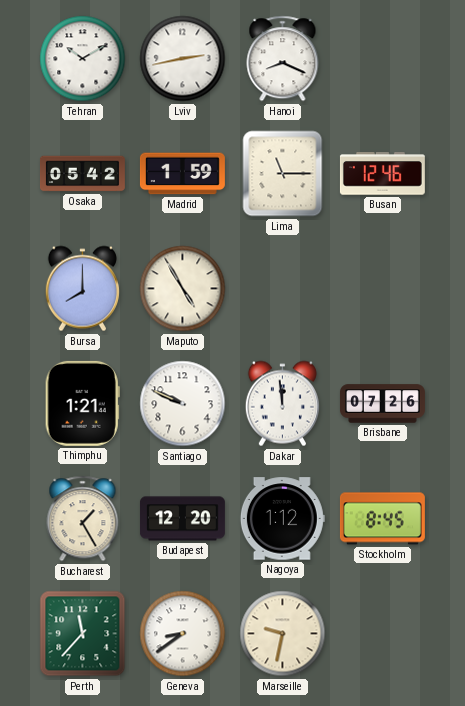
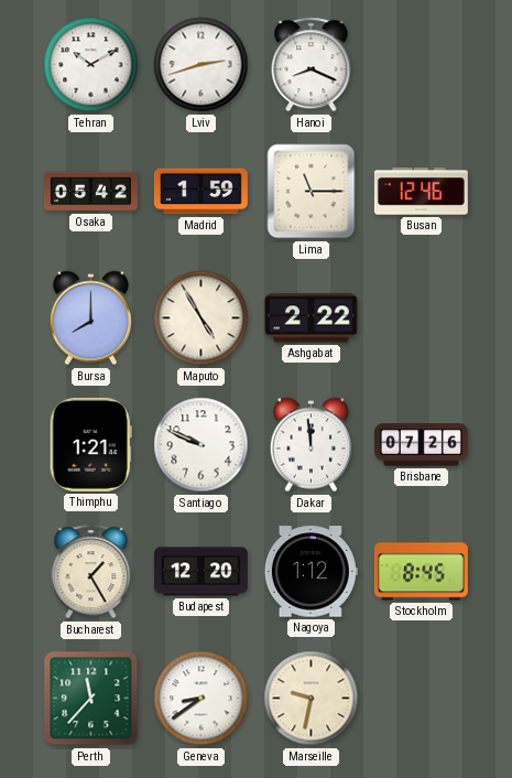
Lviv: 2:43 -> 2:42 (201, 65)
Ashgabat: none -> 2:22 (311, 318)
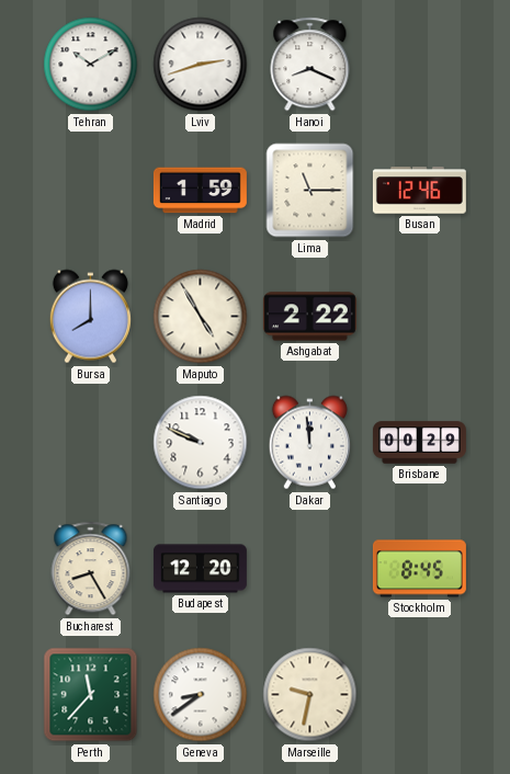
Osaka: 05:42 -> none (90, 192)
Thimphu: 1:21 -> none (90, 444)
Brisbane: 07:26 -> 00:29 (419, 443)
Bucharest: 1:25 -> 8:25 (91, 569)
Nagoya: 1:12 -> none (311, 572)
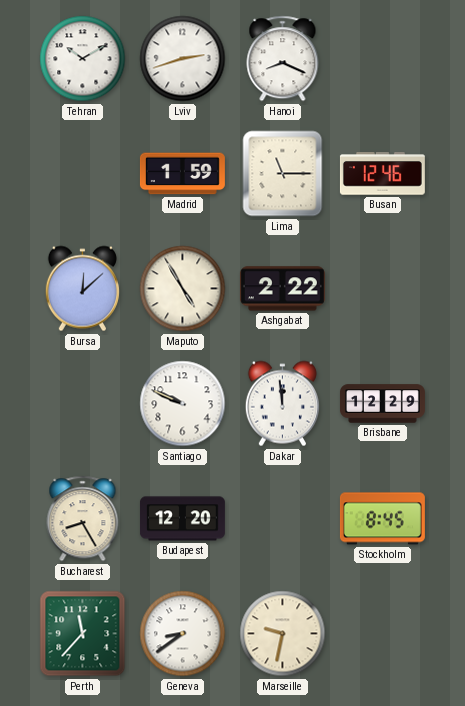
Bursa: 8:00 -> 12:08 (82, 289)
Brisbane: 00:29 -> 12:29 (382, 404)
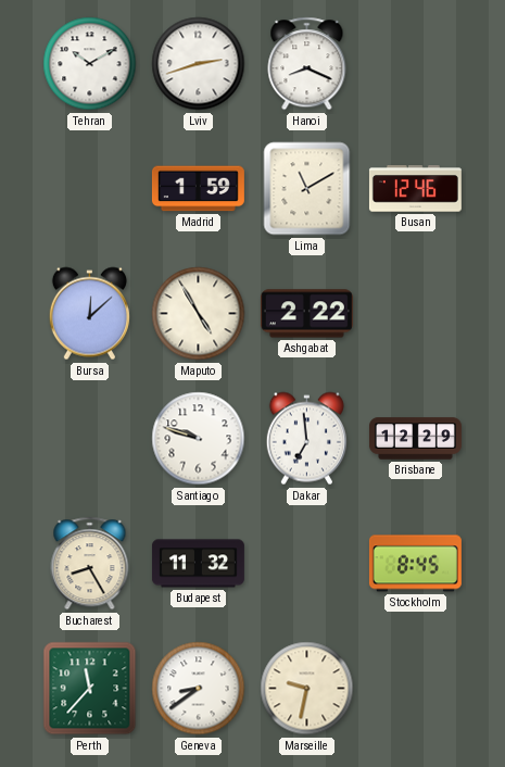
Lima: 11:15 -> 11:10 (307, 189)
Santiago: 9:49 -> 9:48 (199, 439)
Dakar: 11:59 -> 6:59 (306, 439)
Budapest: 12:20 -> 11:32 (198, 564)
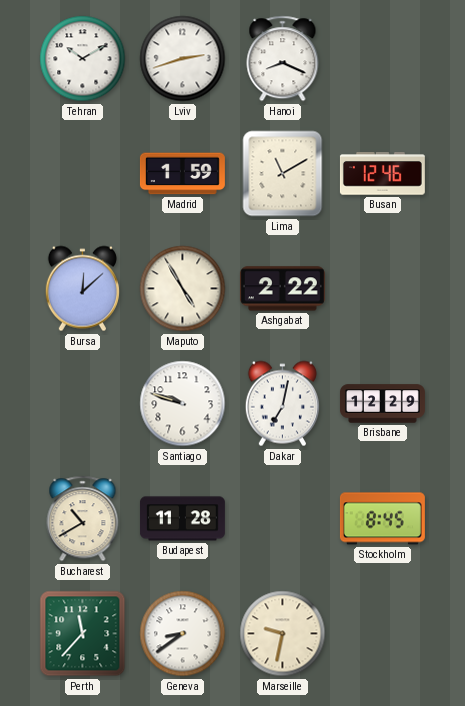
Dakar: 6:59 -> 7:02 (282, 404)
Bucharest: 8:25 -> 10:40 (83, 519)
Budapest: 11:32 -> 11:28 (182, 519)
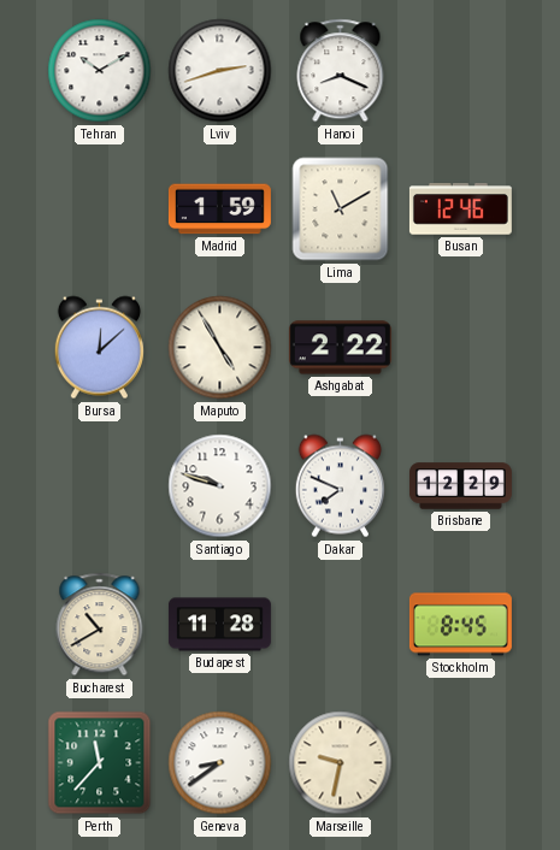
Dakar: 7:02 -> 7:49 (340, 486)
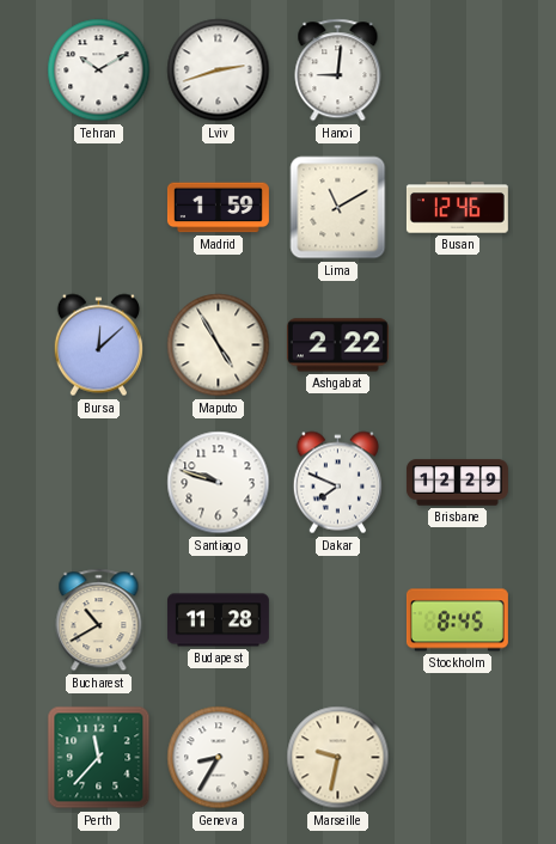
Hanoi: 8:19 -> 9:01 (338, 71)
Geneva: 8:39 -> 8:35 (219, 758)
